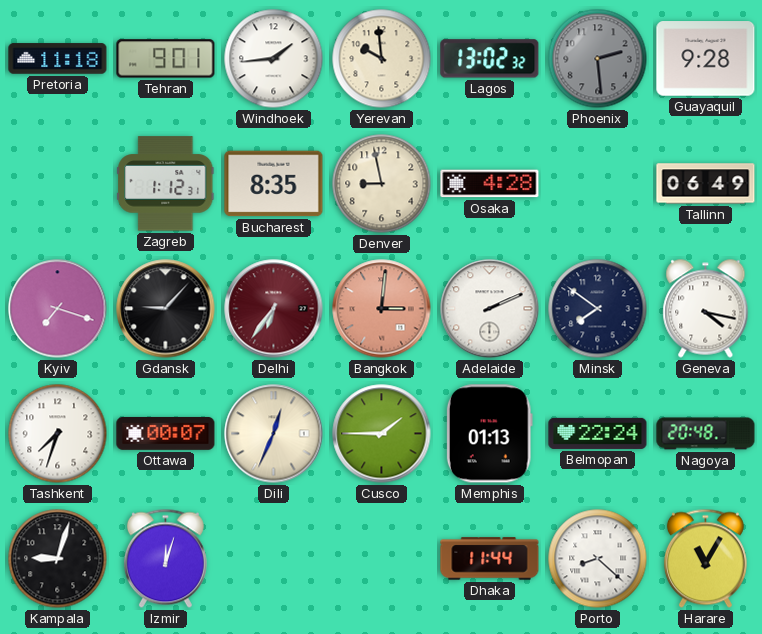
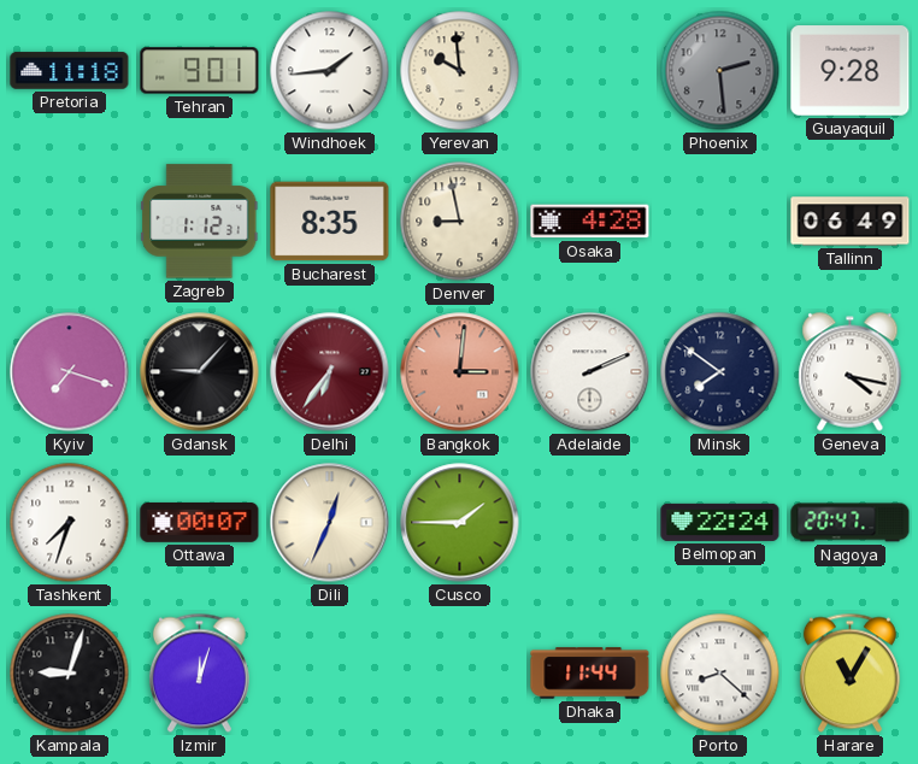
Lagos: 13:02 -> none (490, 59)
Memphis: 01:13 -> none (489, 434)
Nagoya: 20:48 -> 20:47 (851, 523)
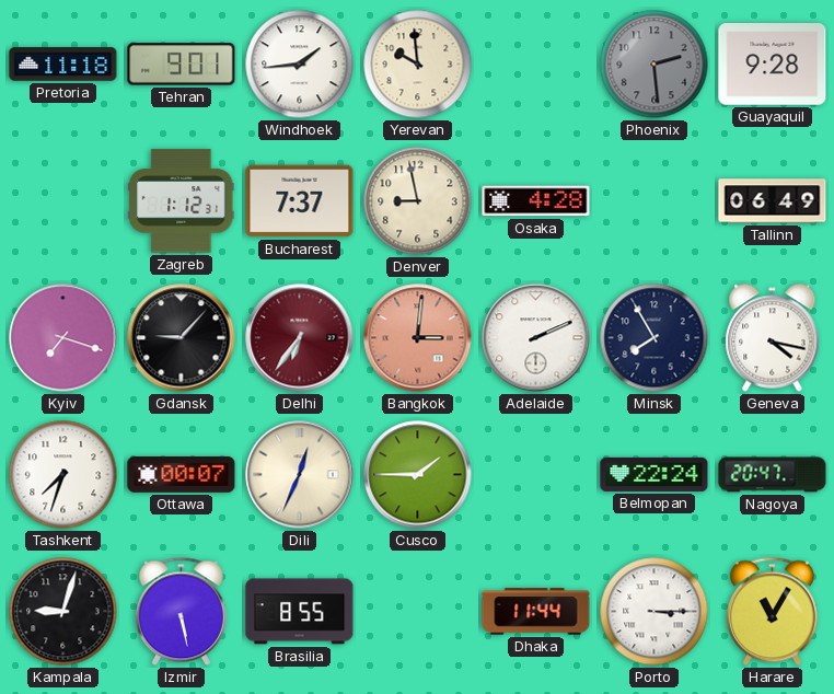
Bucharest: 8:35 -> 7:37 (300, 201)
Minsk: 7:51 -> 7:55 (655, 338)
Izmir: 12:03 -> 5:28 (181, 612)
Brasilia: none -> 8:55 (300, 612)
Porto: 8:22 -> 3:15 (655, 612)
